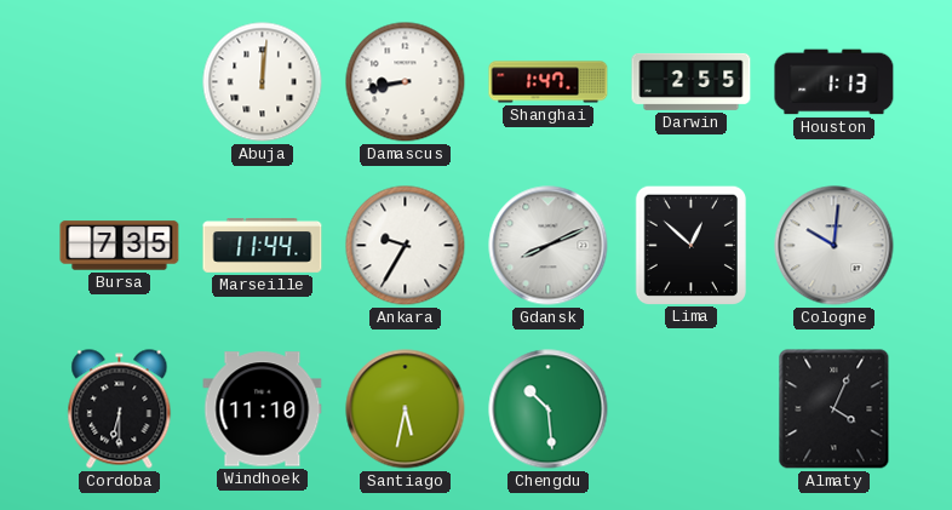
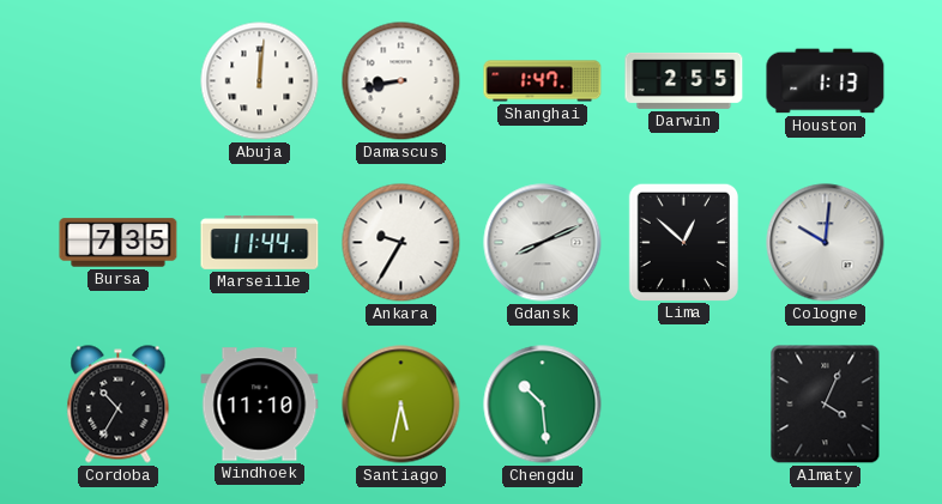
Cordoba: 6:30 -> 10:35 (119, 405)
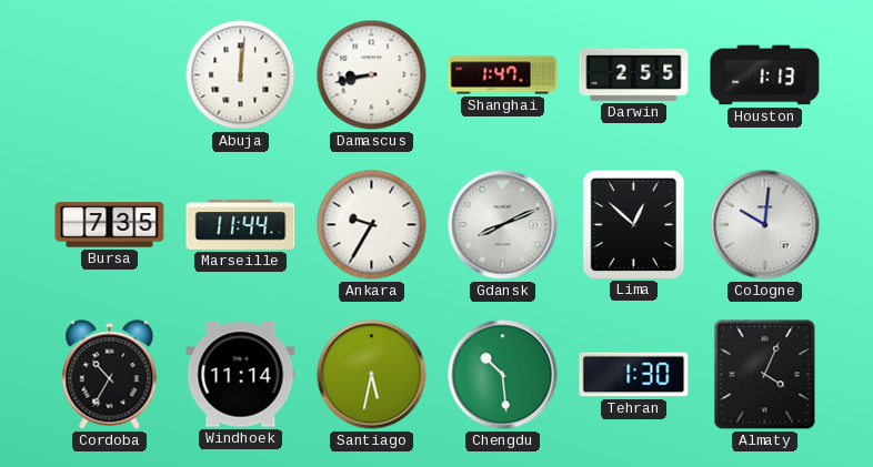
Windhoek: 11:10 -> 11:14 (241, 375)
Tehran: none -> 1:30 (634, 375)
